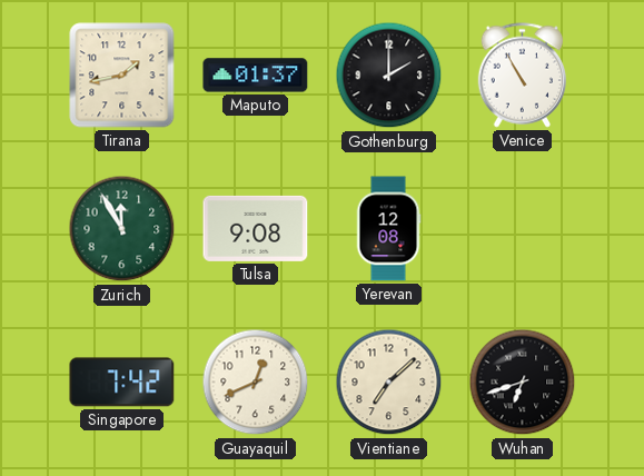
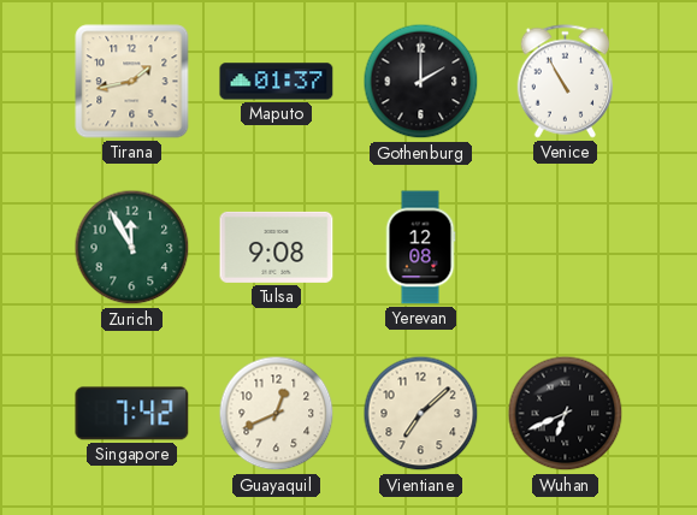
Wuhan: 6:42 -> 6:41 (566, 414)
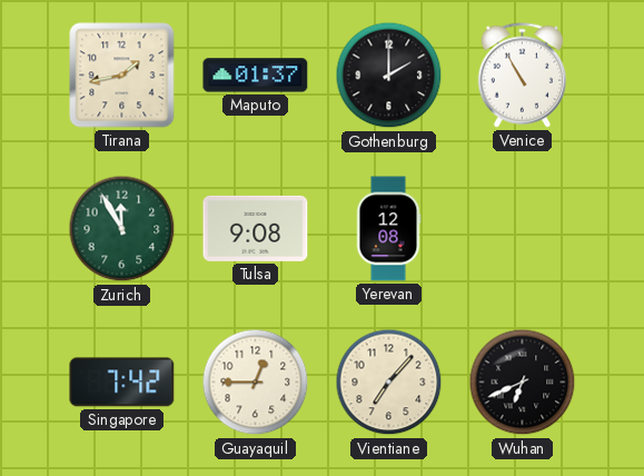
Guayaquil: 12:41 -> 12:45 (256, 383)
Vientiane: 7:08 -> 7:07 (389, 383)
